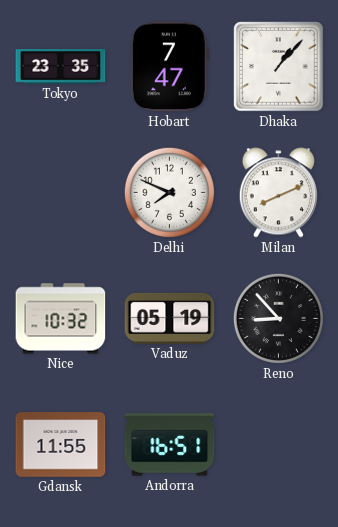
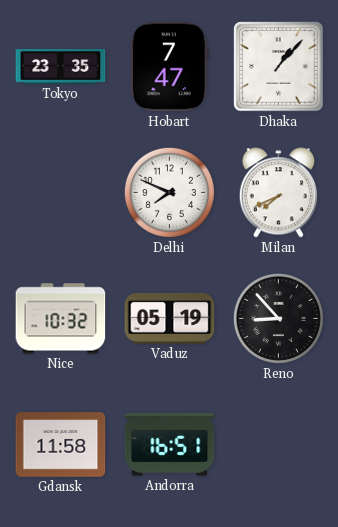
Milan: 8:11 -> 7:41 (278, 193)
Gdansk: 11:55 -> 11:58 (61, 445)
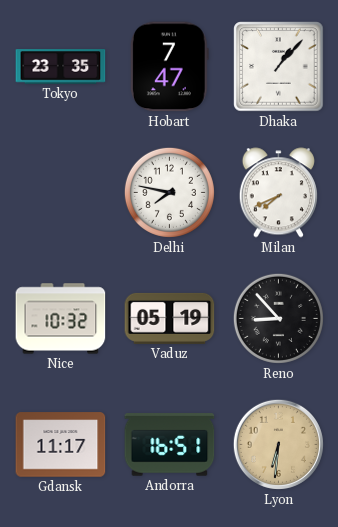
Delhi: 7:49 -> 7:47 (169, 192)
Gdansk: 11:58 -> 11:17 (61, 445)
Lyon: none -> 6:31 (278, 444)
